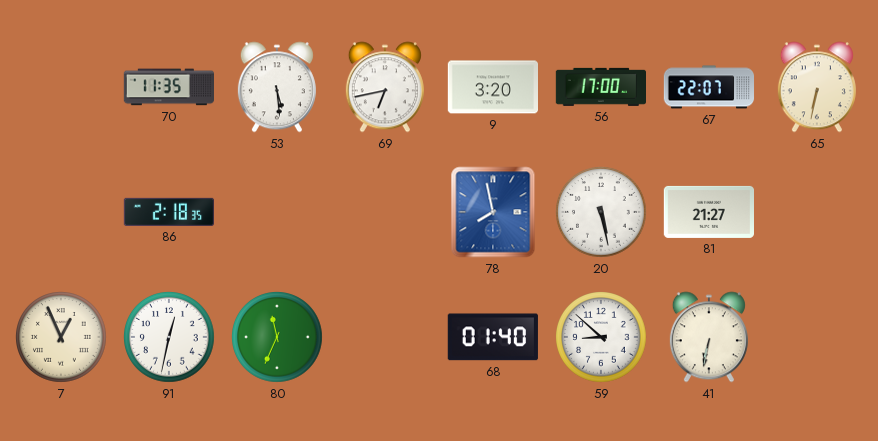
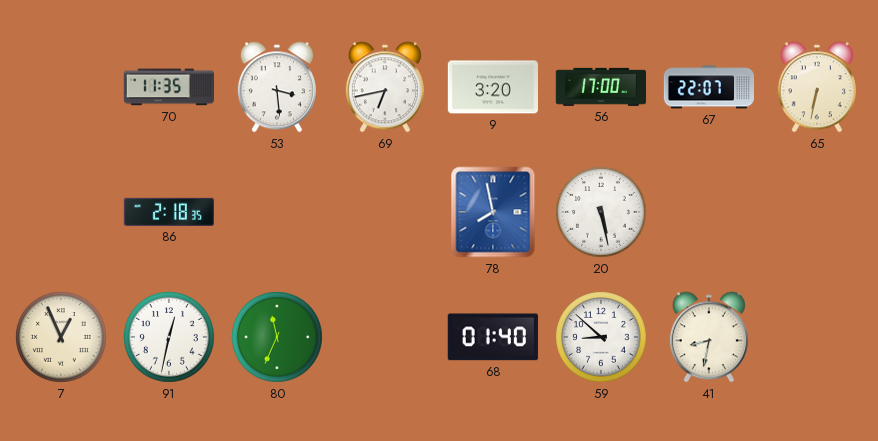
53: 5:29 -> 3:29 (277, 87)
81: 21:27 -> none (708, 212)
41: 6:32 -> 8:32 (709, 337)
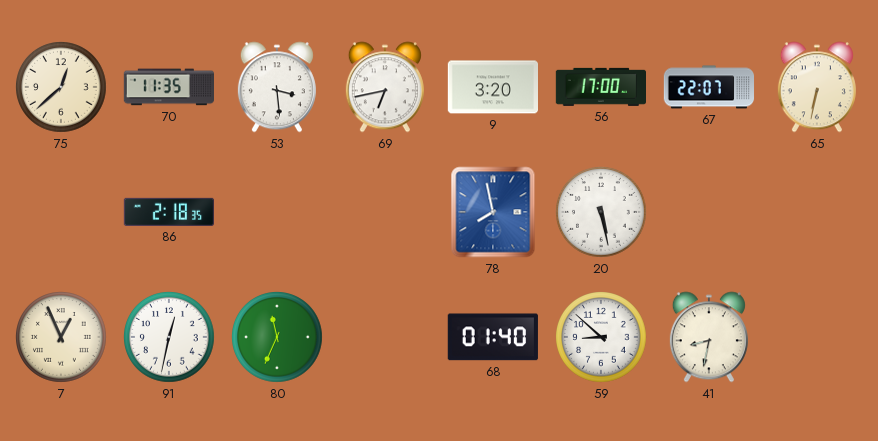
75: none -> 12:38 (62, 88)
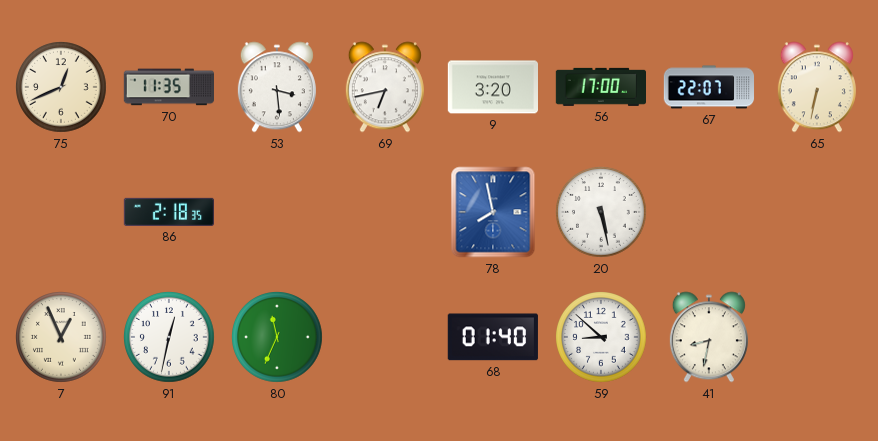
75: 12:38 -> 12:41 (62, 88)
